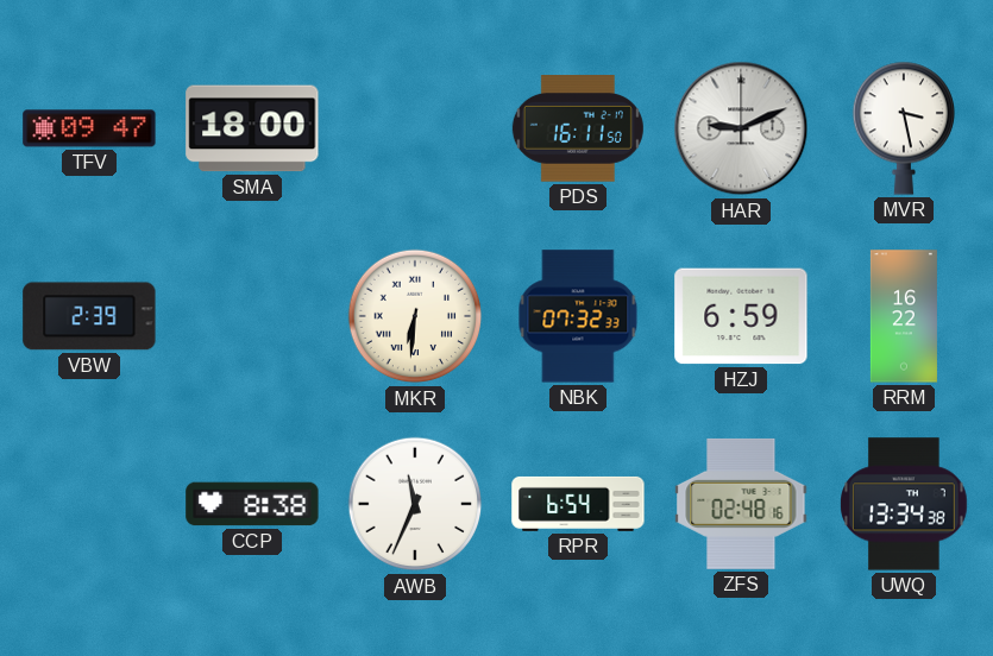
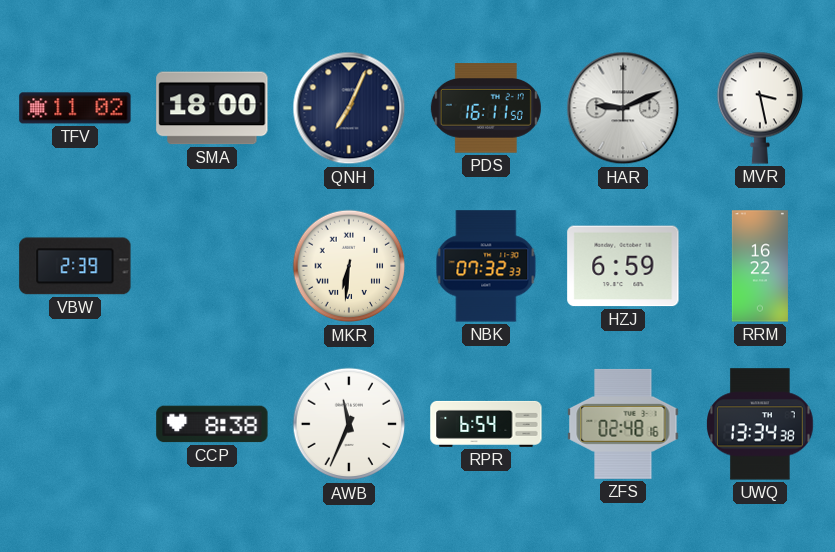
TFV: 09:47 -> 11:02 (75, 108)
QNH: none -> 7:04 (349, 108)
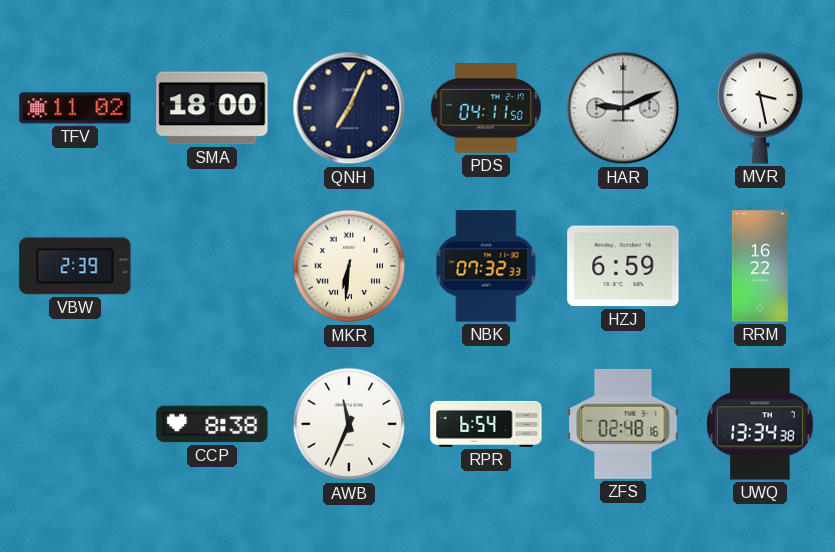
PDS: 16:11 -> 04:11 (486, 108)
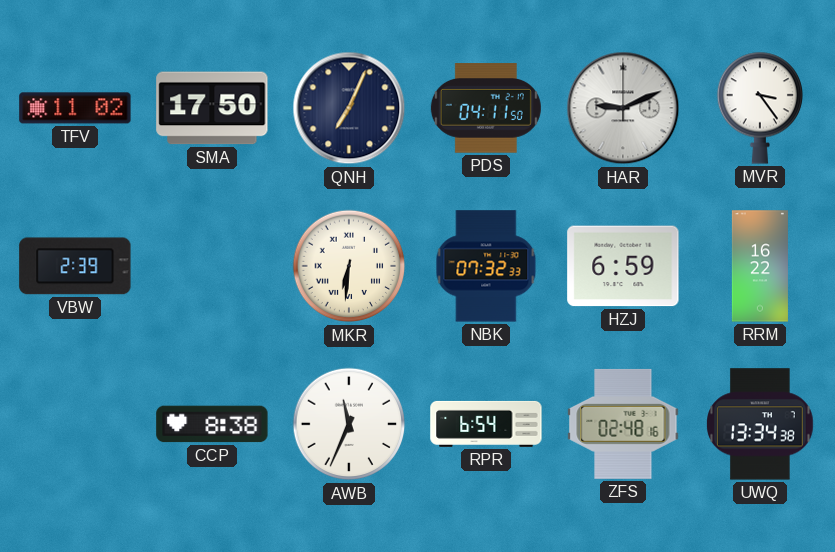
SMA: 18:00 -> 17:50 (212, 108)
MVR: 3:28 -> 3:24 (759, 108)
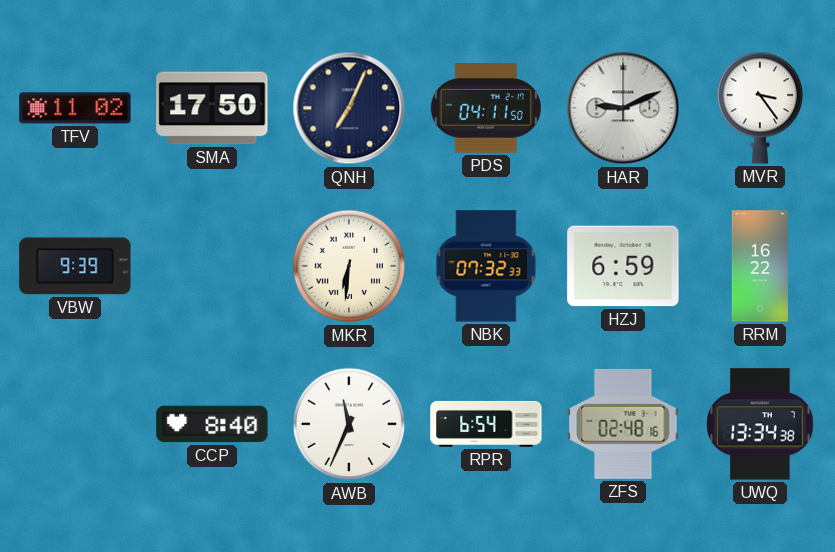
VBW: 2:39 -> 9:39 (75, 266)
CCP: 8:38 -> 8:40 (212, 424)
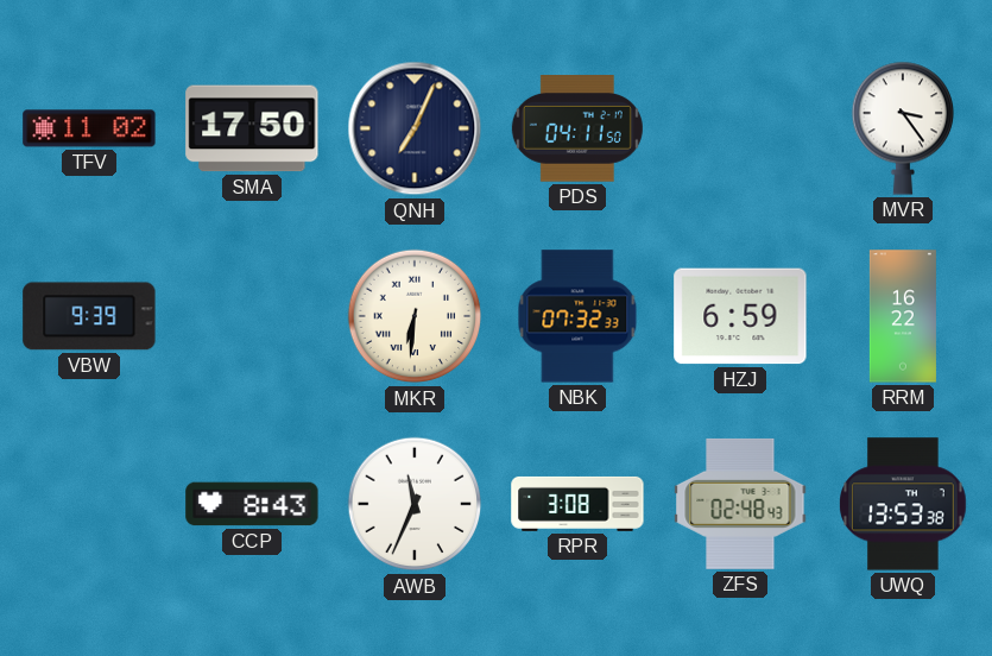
HAR: 9:11 -> none (623, 108)
CCP: 8:40 -> 8:43 (252, 504)
RPR: 6:54 -> 3:08 (577, 504)
ZFS: 02:48:16 -> 02:48:43 (740, 504)
UWQ: 13:34 -> 13:53 (904, 504)
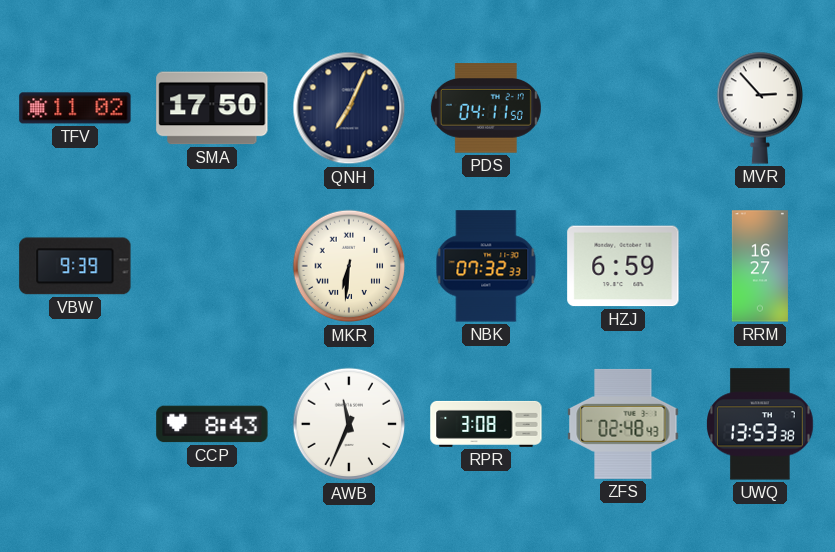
MVR: 3:24 -> 2:53 (759, 108)
RRM: 16:22 -> 16:27 (760, 266)
